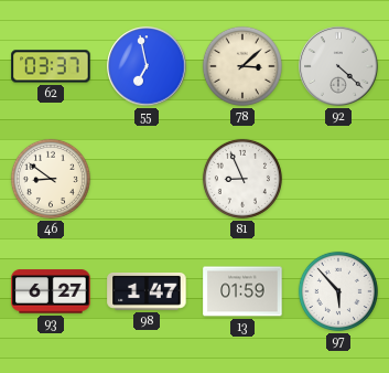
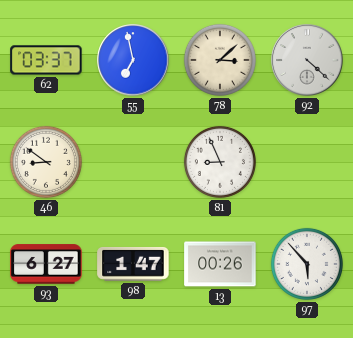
13: 01:59 -> 00:26 (220, 264)
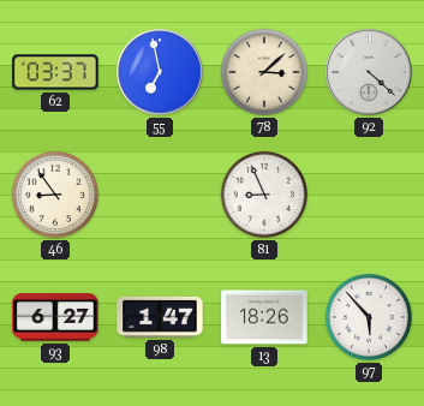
46: 8:51 -> 8:54 (55, 195)
13: 00:26 -> 18:26 (264, 317)
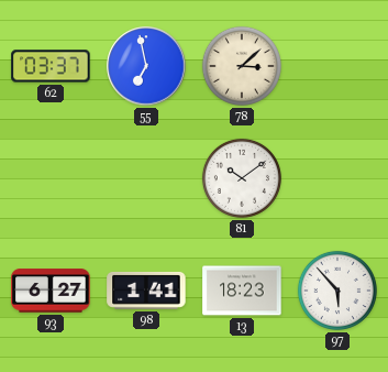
92: 4:22 -> none (369, 72)
46: 8:54 -> none (55, 195)
81: 8:56 -> 10:09 (242, 178)
98: 1:47 -> 1:41 (146, 291)
13: 18:26 -> 18:23 (242, 291)
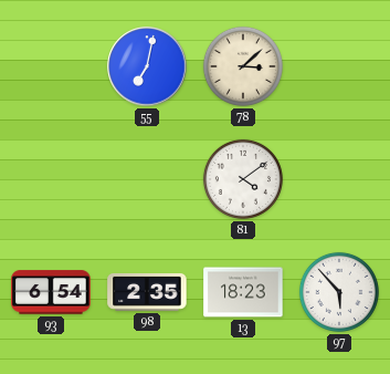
62: 03:37 -> none (51, 66)
55: 6:58 -> 7:02 (147, 66)
81: 10:09 -> 4:09 (243, 179)
93: 6:27 -> 6:54 (51, 292)
98: 1:41 -> 2:35 (147, 292)
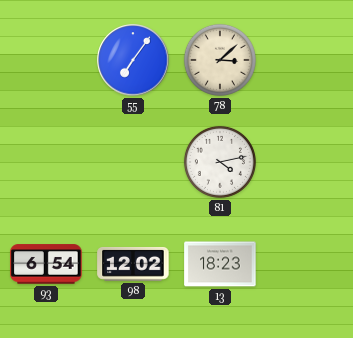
55: 7:02 -> 7:06 (133, 60)
81: 4:09 -> 4:13 (220, 162)
98: 2:35 -> 12:02 (133, 264)
97: 5:53 -> none (339, 292)
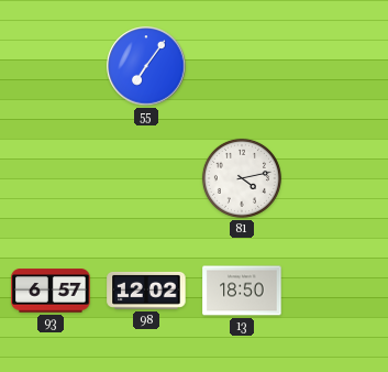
78: 3:08 -> none (220, 60)
93: 6:54 -> 6:57 (51, 291)
13: 18:23 -> 18:50 (242, 291)
